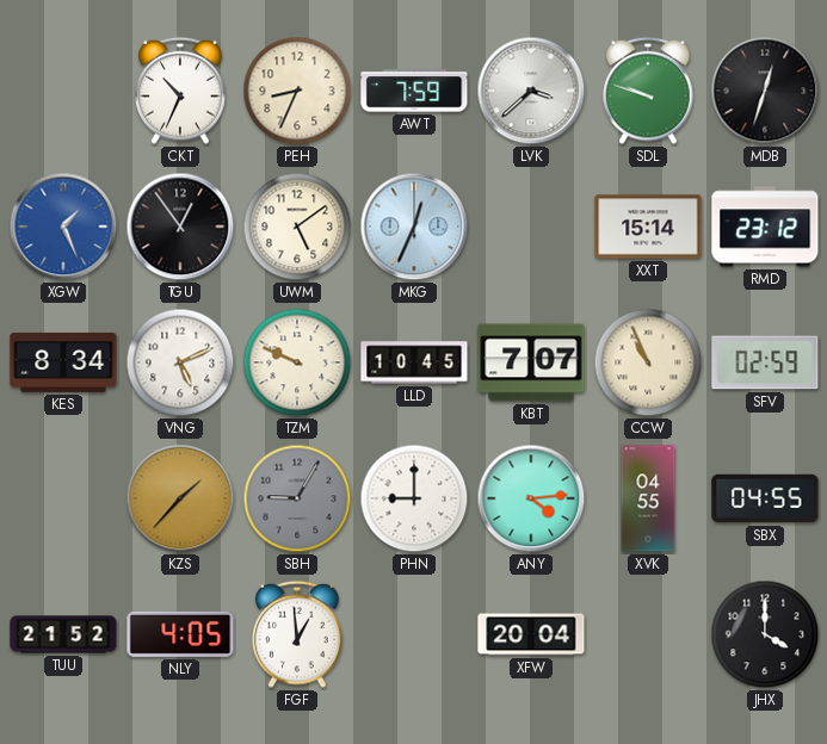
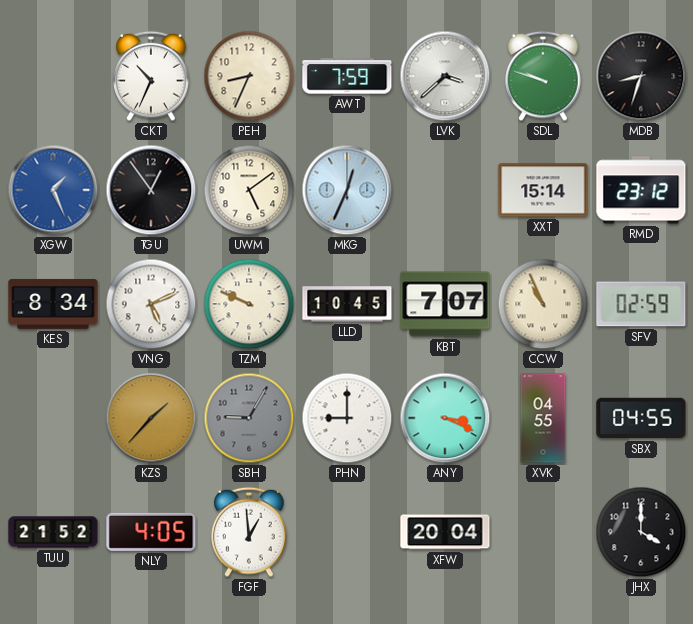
MDB: 12:33 -> 8:33 (641, 76)
ANY: 4:14 -> 3:19 (445, 418)
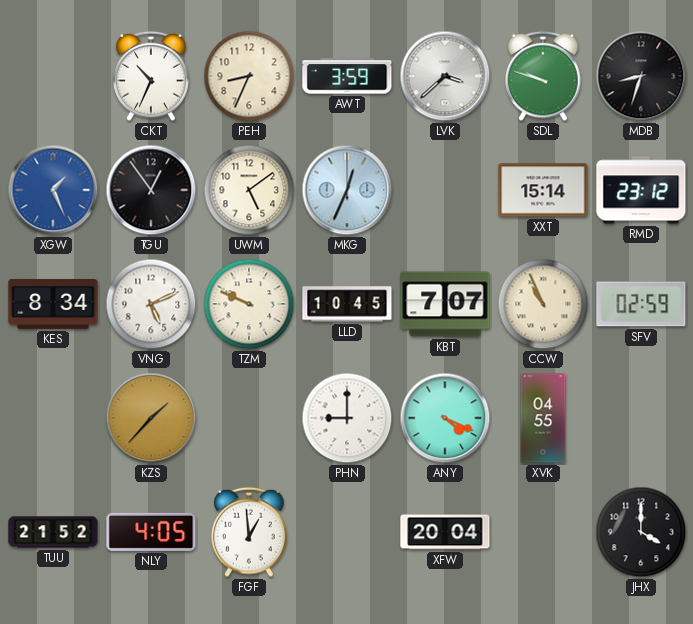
AWT: 7:59 -> 3:59 (347, 76)
SBH: 9:05 -> none (249, 418)
ANY: 3:19 -> 4:19 (445, 418)
SBX: 04:55 -> none (641, 418)
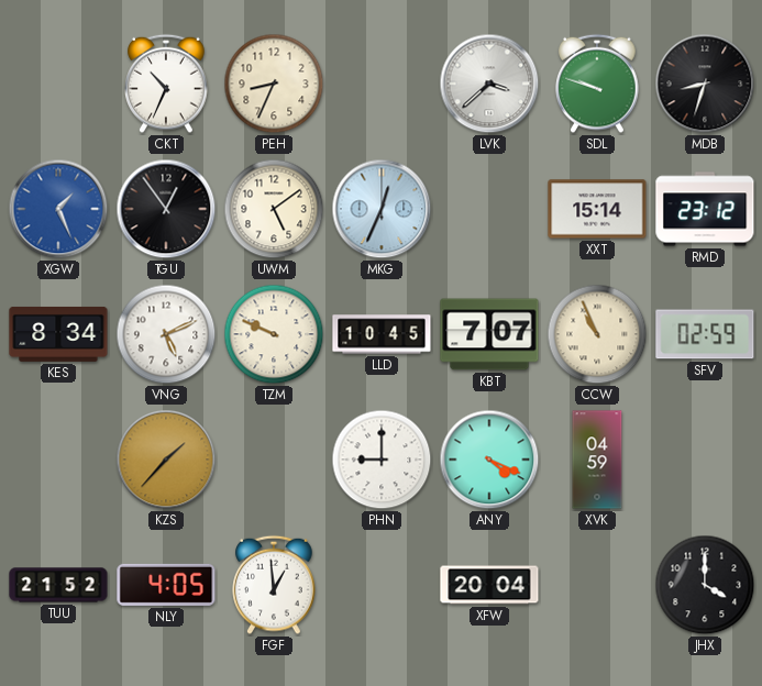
AWT: 3:59 -> none (347, 76)
XVK: 04:55 -> 04:59 (597, 460)
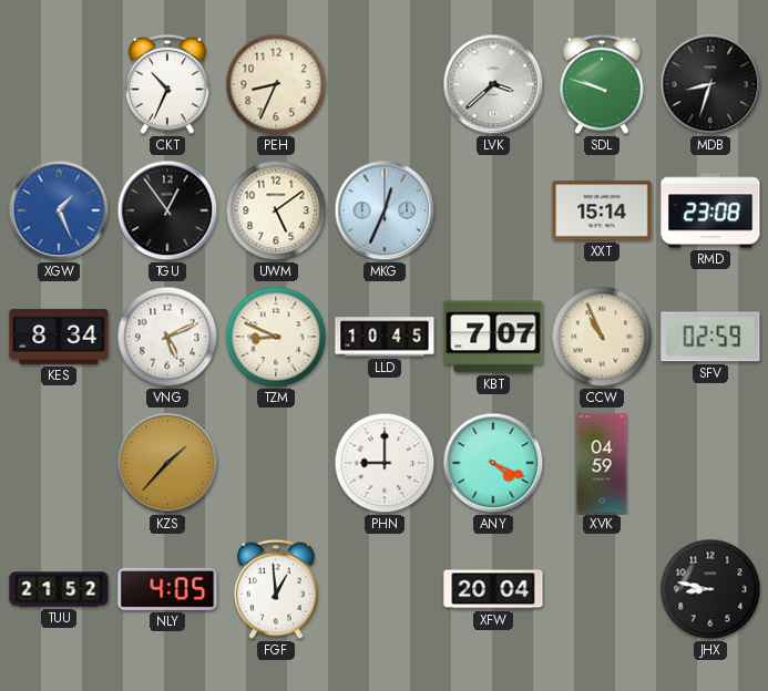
RMD: 23:12 -> 23:08 (710, 210)
TZM: 9:49 -> 8:49 (276, 337)
JHX: 4:00 -> 8:47 (710, 589)
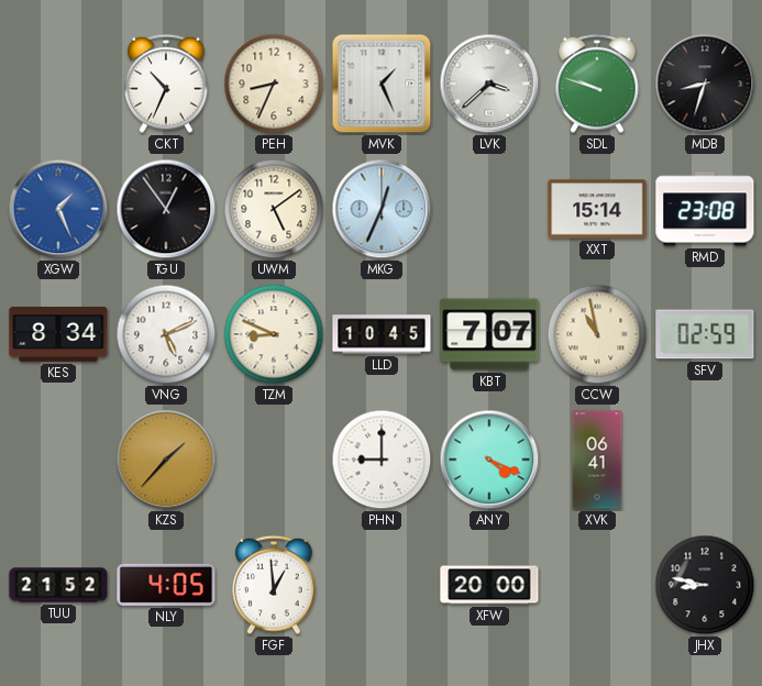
MVK: none -> 1:26 (382, 84)
CCW: 10:56 -> 10:58 (597, 334)
XVK: 04:59 -> 06:41 (597, 460)
XFW: 20:04 -> 20:00 (489, 585)
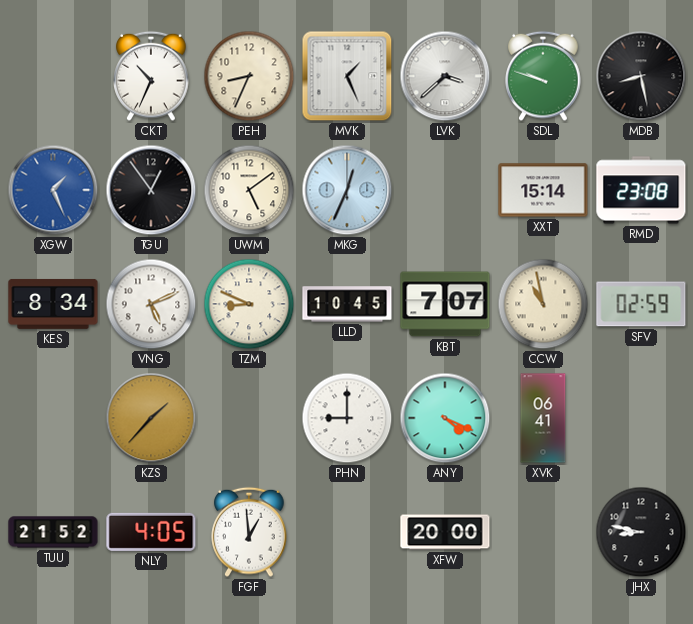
MDB: 8:33 -> 8:28 (641, 76)
